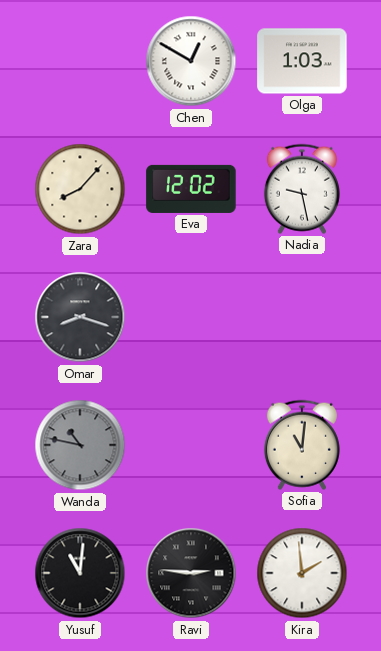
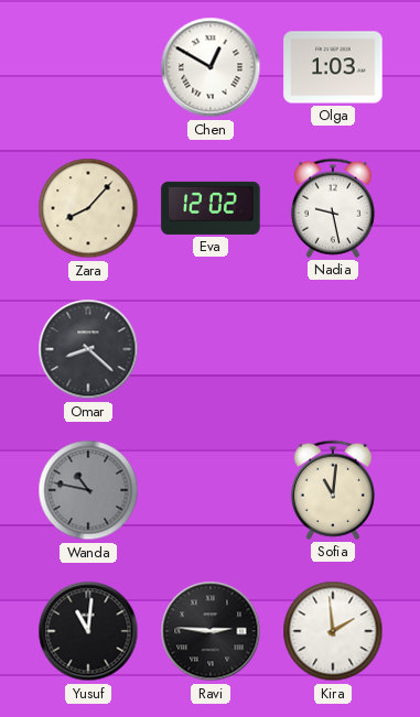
Omar: 8:18 -> 8:22 (88, 349)
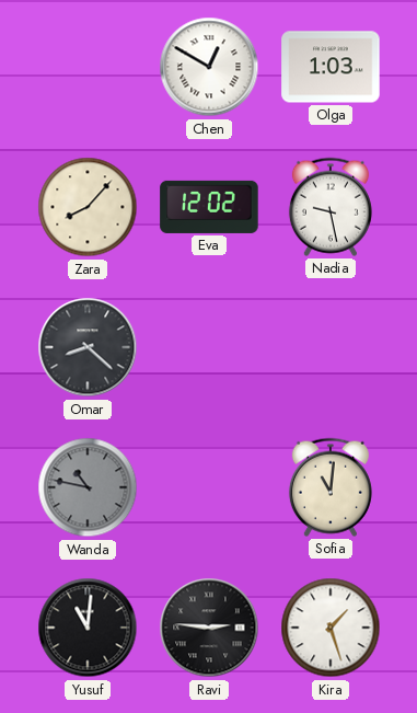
Kira: 1:59 -> 1:27 (331, 628)
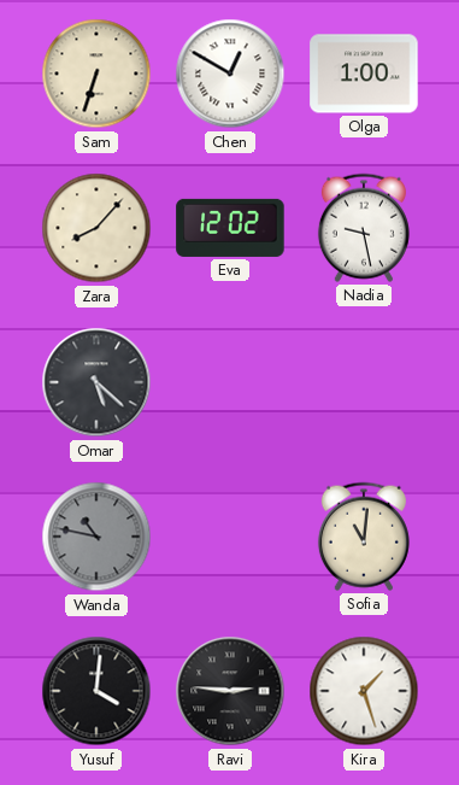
Sam: none -> 6:33 (96, 74)
Olga: 1:03 -> 1:00 (364, 74)
Omar: 8:22 -> 5:22 (96, 382)
Yusuf: 11:01 -> 4:01 (96, 691)
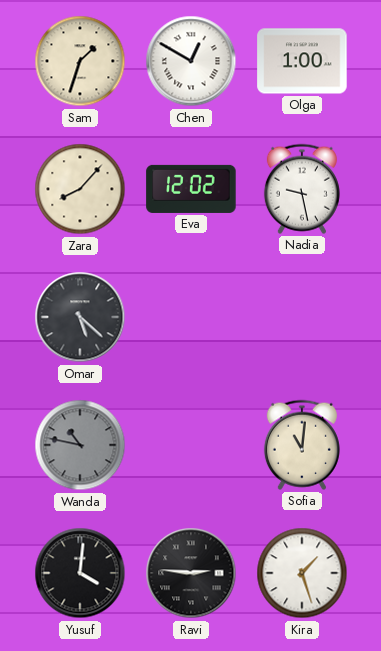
Sam: 6:33 -> 1:33 (80, 61)
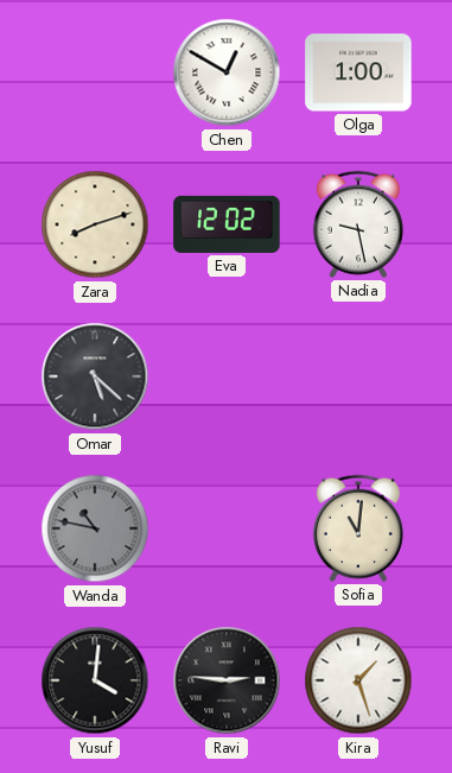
Sam: 1:33 -> none (80, 61)
Zara: 8:07 -> 8:12 (95, 224)
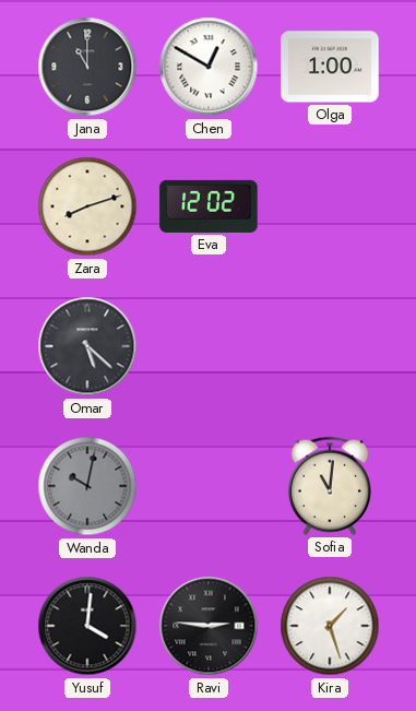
Jana: none -> 11:00 (87, 67)
Nadia: 9:28 -> none (358, 224)
Wanda: 10:47 -> 10:02 (87, 486)
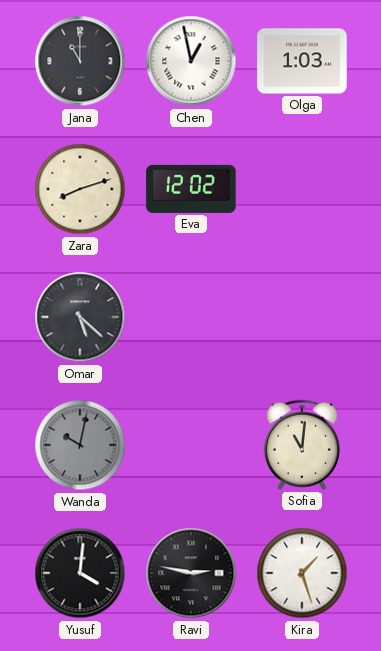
Chen: 12:50 -> 12:58 (191, 61)
Olga: 1:00 -> 1:03 (302, 61)
Ravi: 2:46 -> 2:47 (191, 573)
